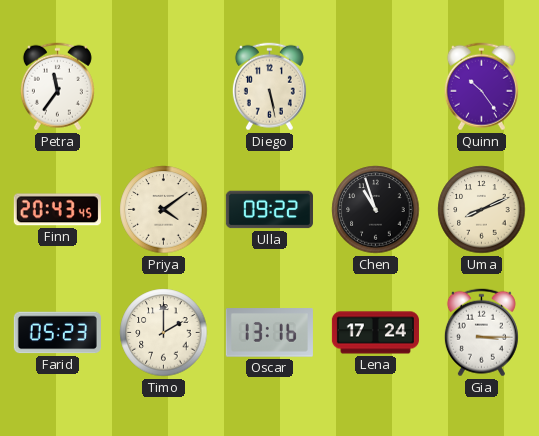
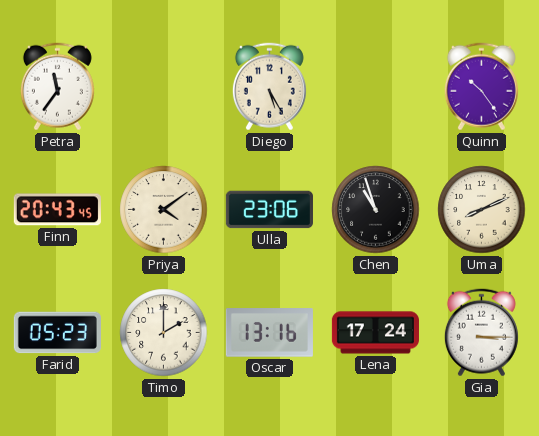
Diego: 5:28 -> 5:25 (269, 87)
Ulla: 09:22 -> 23:06 (269, 210)
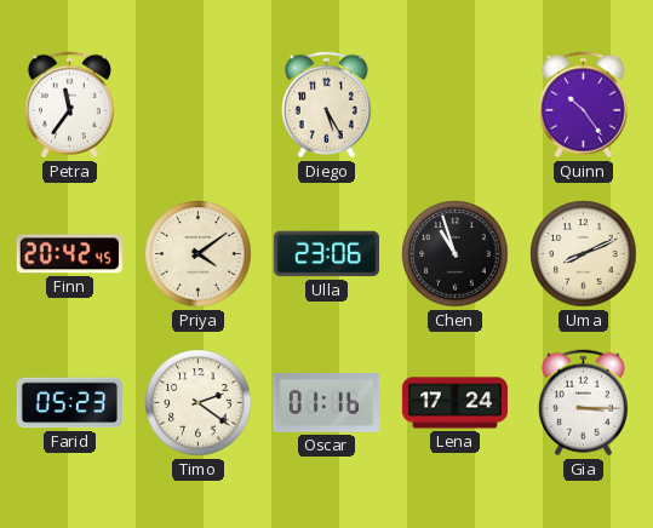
Finn: 20:43 -> 20:42 (69, 254)
Timo: 2:00 -> 2:21 (199, 403)
Oscar: 13:16 -> 01:16 (326, 403)
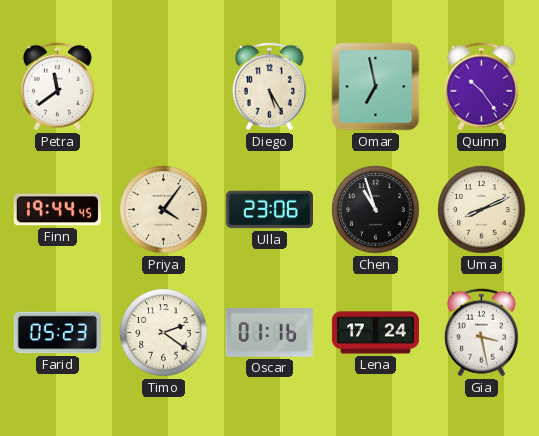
Petra: 11:36 -> 11:39 (57, 87)
Omar: none -> 6:58 (376, 87)
Finn: 20:42 -> 19:44 (57, 210)
Priya: 4:09 -> 4:06 (164, 210)
Gia: 3:15 -> 3:28 (481, 333)
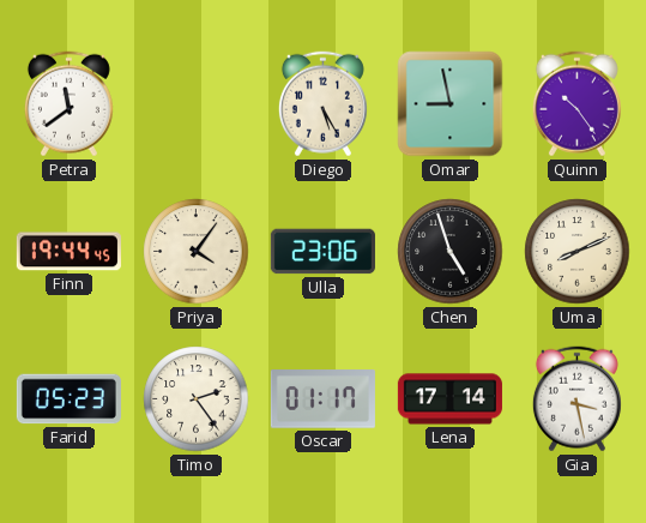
Omar: 6:58 -> 8:58 (451, 104)
Chen: 10:57 -> 4:57 (451, 252)
Timo: 2:21 -> 2:24 (197, 399)
Oscar: 01:16 -> 01:17 (322, 399)
Lena: 17:24 -> 17:14 (449, 399)
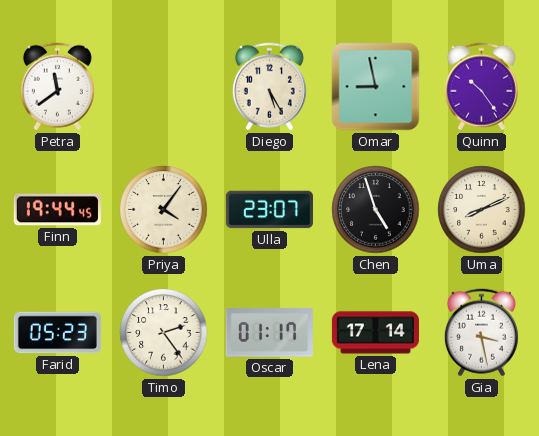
Ulla: 23:06 -> 23:07 (269, 210)
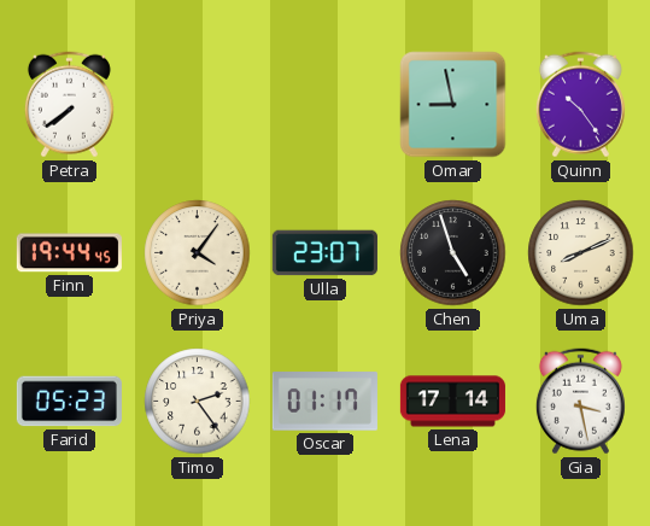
Petra: 11:39 -> 7:39 (69, 105)
Diego: 5:25 -> none (269, 87)
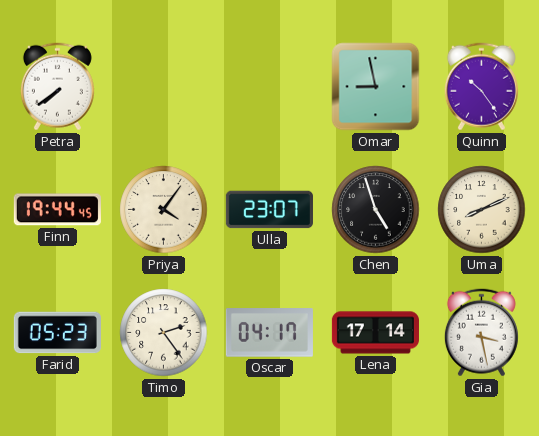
Oscar: 01:17 -> 04:17 (269, 333)
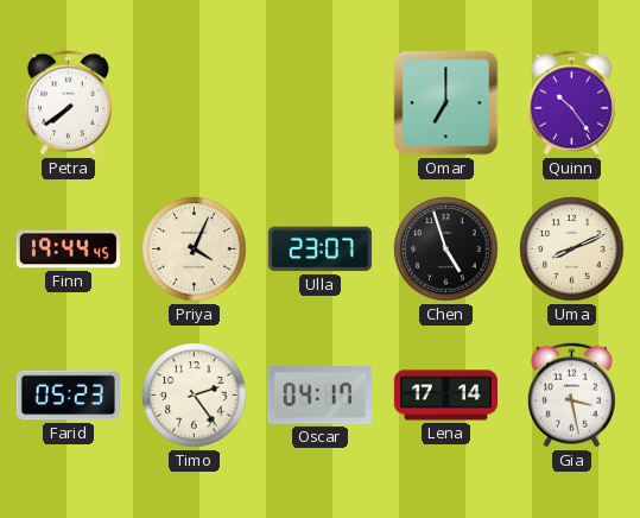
Omar: 8:58 -> 7:00 (446, 103)
Priya: 4:06 -> 4:04 (195, 249)
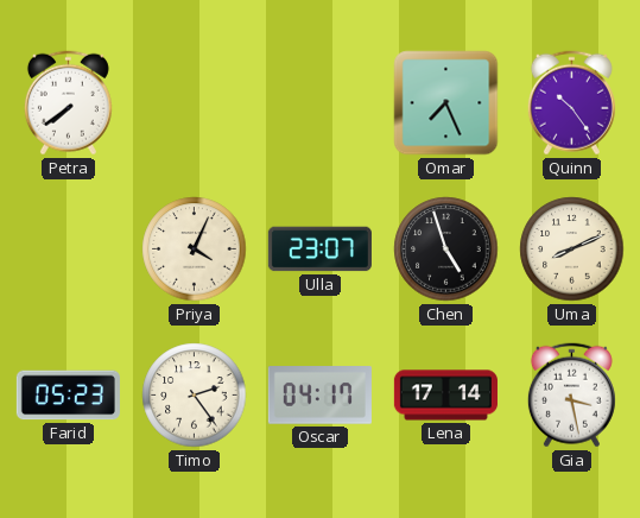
Omar: 7:00 -> 7:26 (446, 103)
Finn: 19:44 -> none (68, 249)
